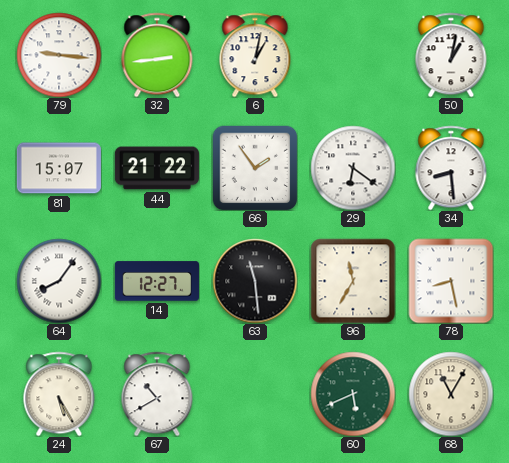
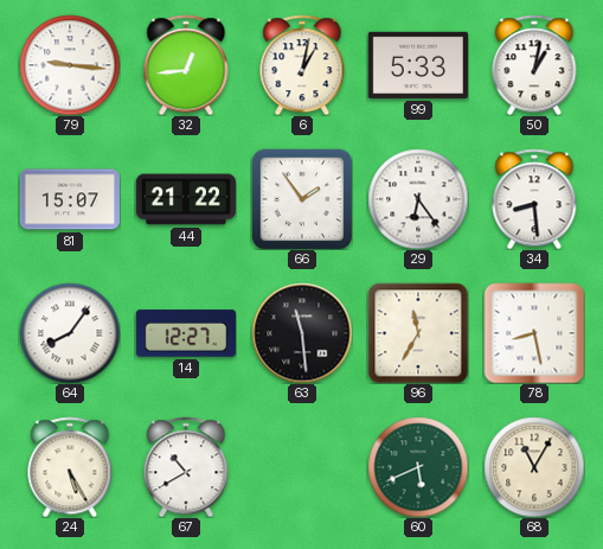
32: 2:44 -> 12:44 (186, 65)
99: none -> 5:33 (418, 65)
29: 6:21 -> 6:24 (418, 199)
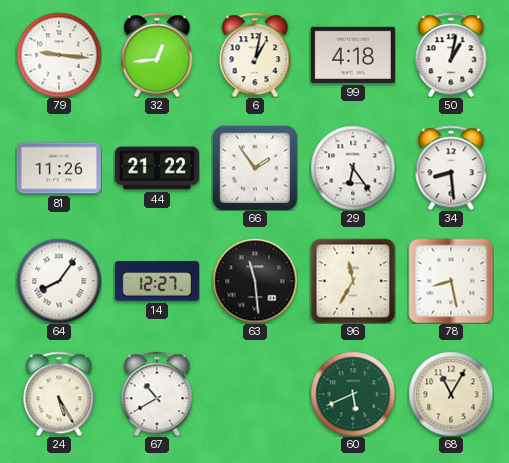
99: 5:33 -> 4:18 (353, 55)
81: 15:07 -> 11:26 (59, 168)
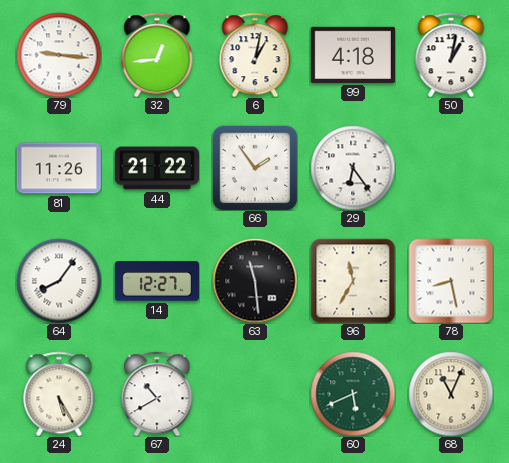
34: 8:29 -> none (451, 168)
68: 11:05 -> 11:04 (451, 394)
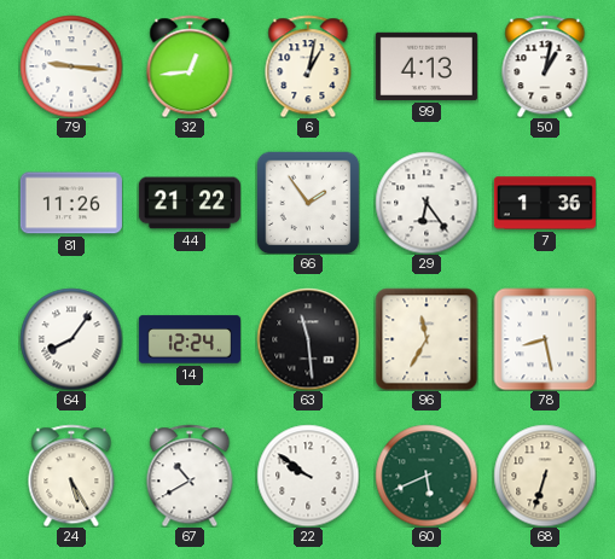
99: 4:18 -> 4:13 (427, 66)
7: none -> 1:36 (545, 203)
14: 12:27 -> 12:24 (190, 339)
22: none -> 9:51 (308, 476)
68: 11:04 -> 6:33 (545, 476)
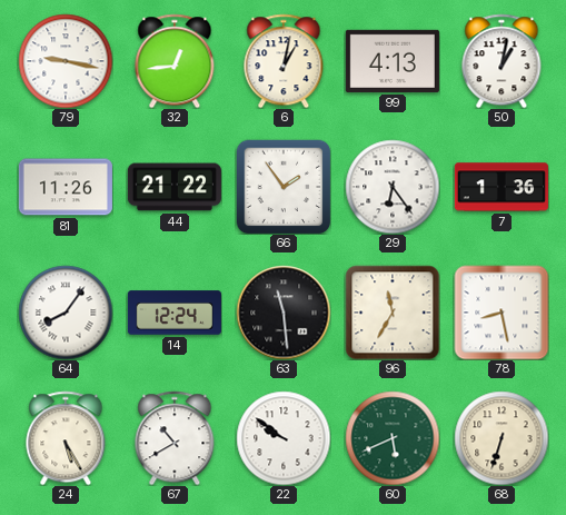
79: 9:16 -> 9:17 (66, 61)
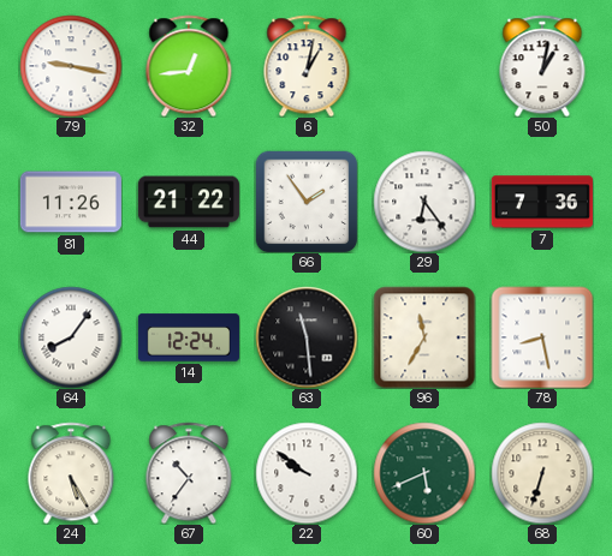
99: 4:13 -> none (393, 61)
7: 1:36 -> 7:36 (542, 202)
67: 10:40 -> 10:36 (189, 473)
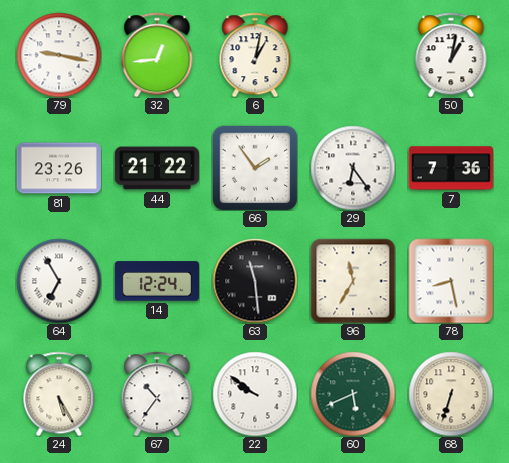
81: 11:26 -> 23:26 (59, 168)
64: 8:06 -> 6:55 (59, 281)
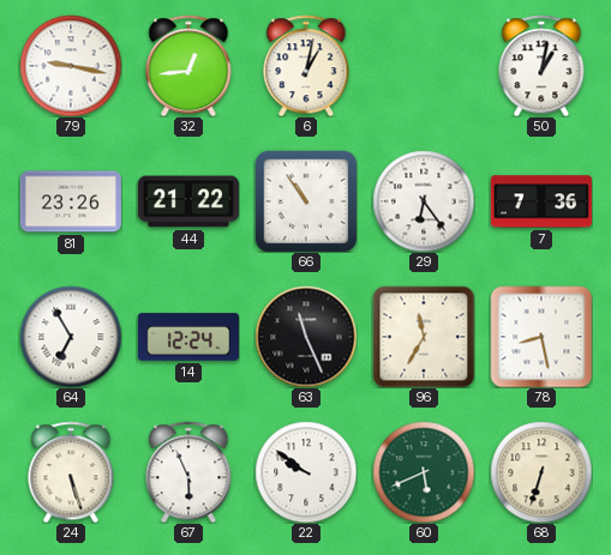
66: 1:54 -> 10:54 (306, 201)
63: 11:29 -> 11:26 (306, 337)
24: 5:25 -> 5:27 (71, 472)
67: 10:36 -> 5:56 (188, 472)
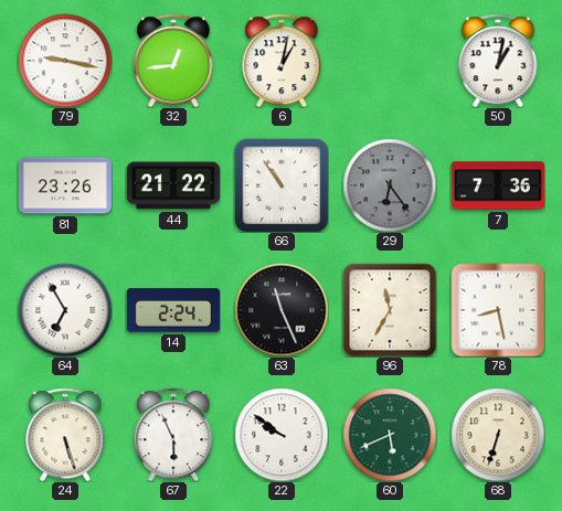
29 dial: white -> grey (390, 185)
14: 12:24 -> 2:24 (173, 310)
